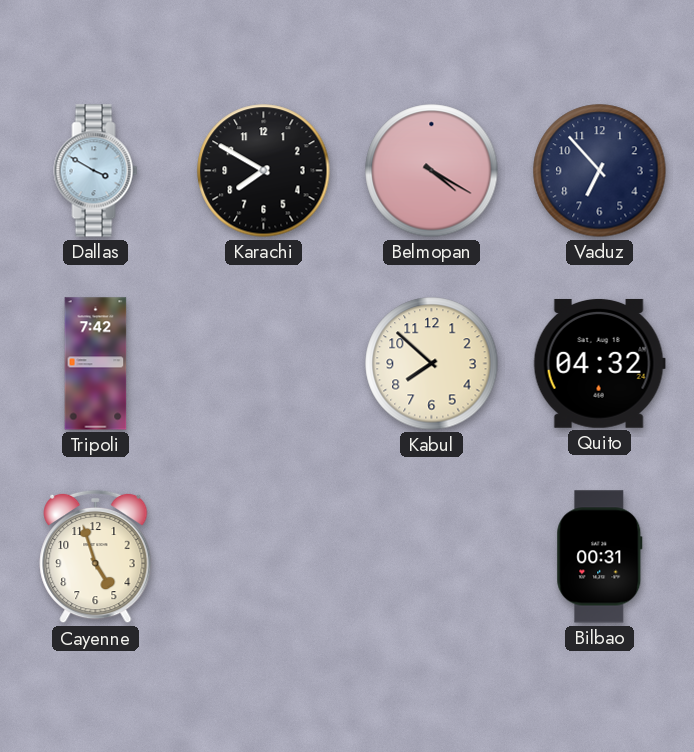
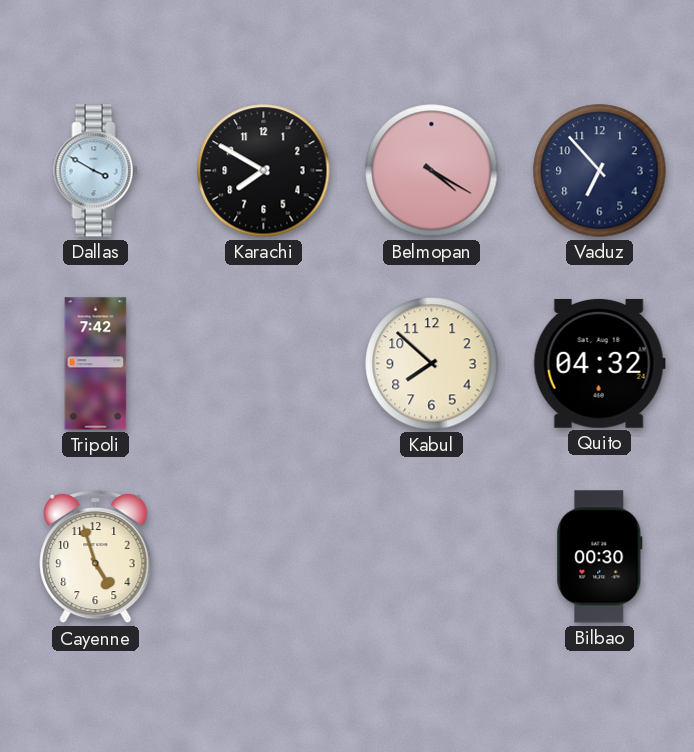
Bilbao: 00:31 -> 00:30 (600, 557)
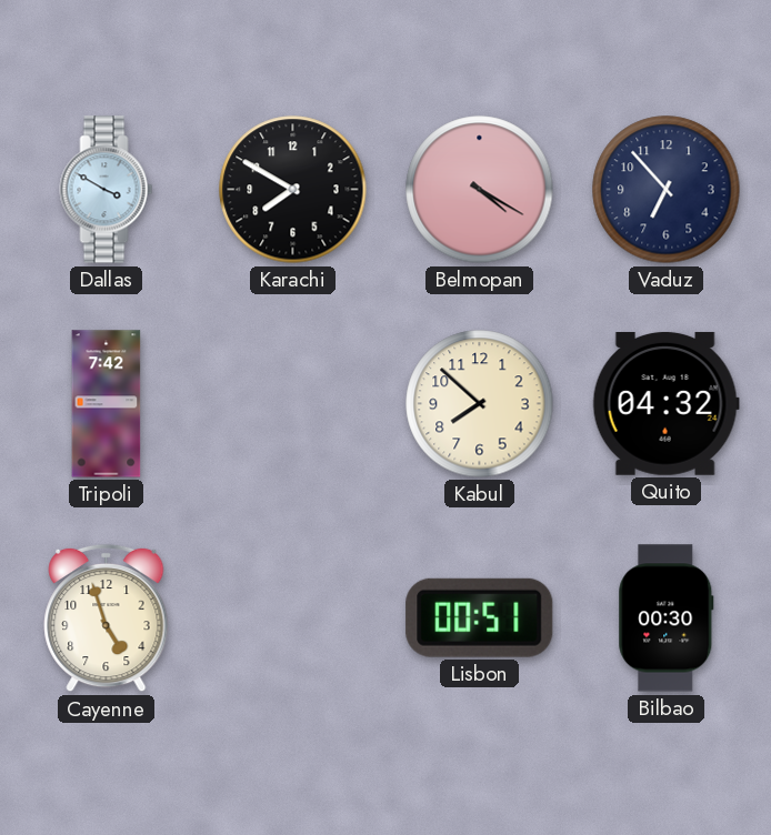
Lisbon: none -> 00:51 (480, 617)
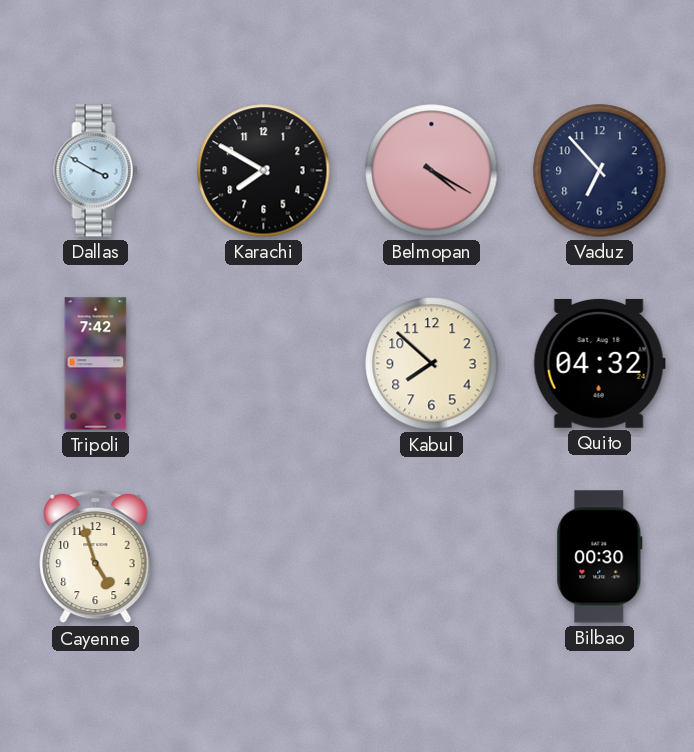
Lisbon: 00:51 -> none (480, 617)
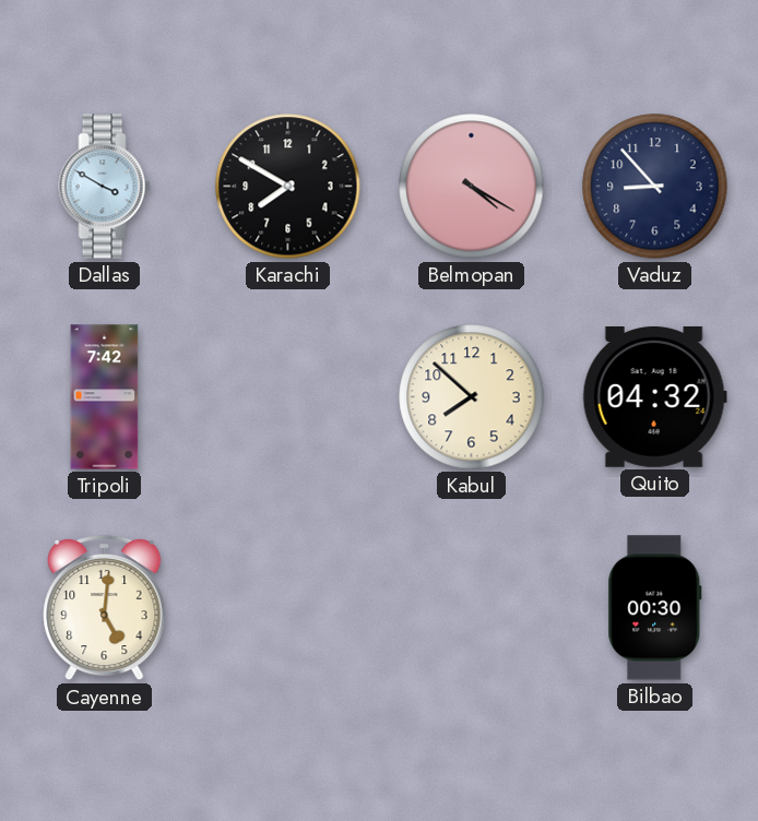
Vaduz: 6:53 -> 8:53 (655, 187)
Cayenne: 4:57 -> 5:01 (105, 608)
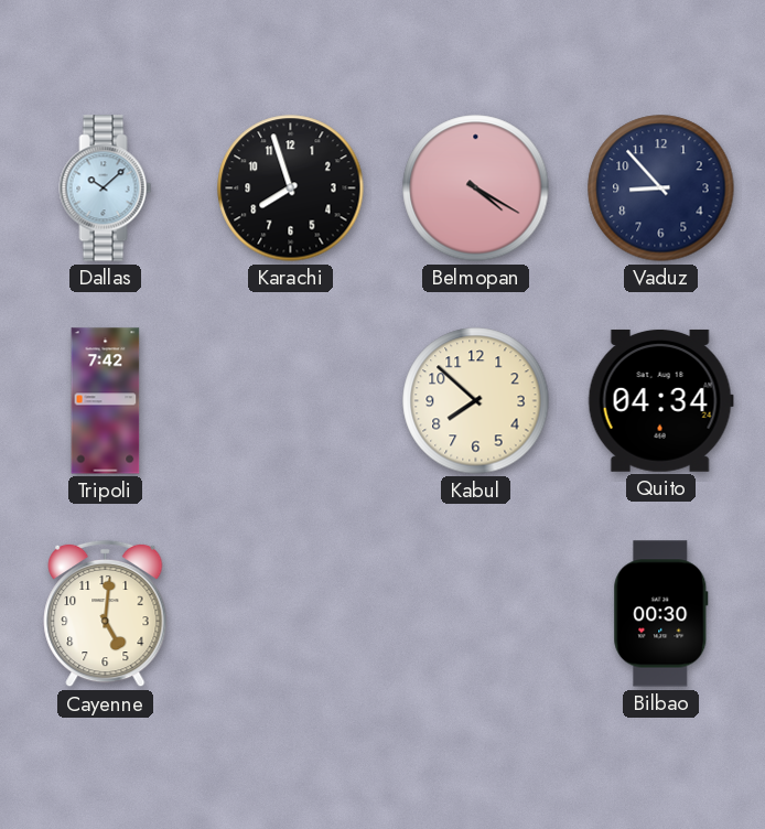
Dallas: 3:50 -> 10:08 (106, 189)
Karachi: 7:50 -> 7:57 (291, 189)
Quito: 04:32 -> 04:34 (660, 400)
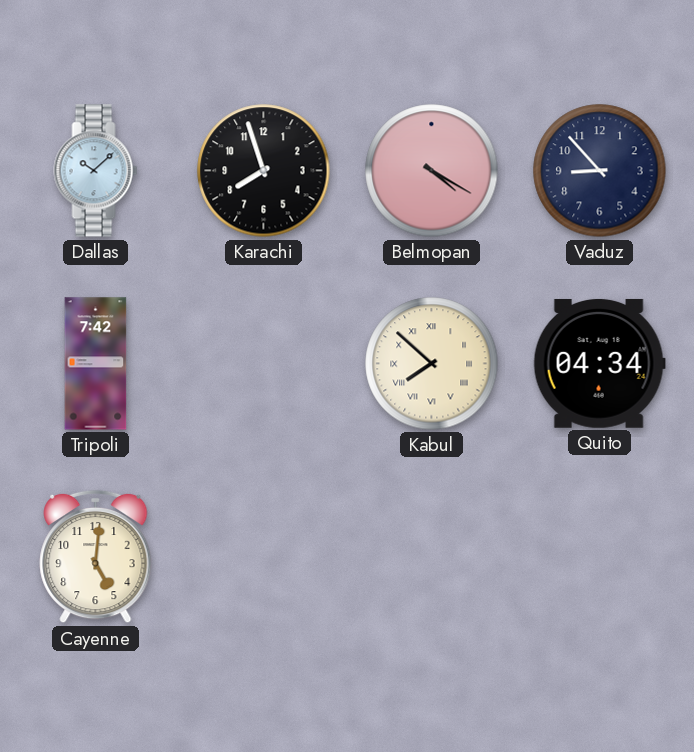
Kabul numerals: Arabic -> Roman (432, 364)
Bilbao: 00:30 -> none (661, 614)
